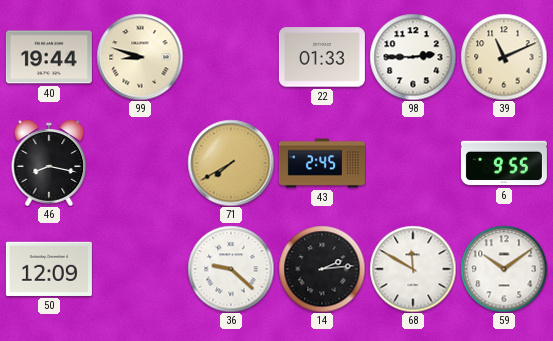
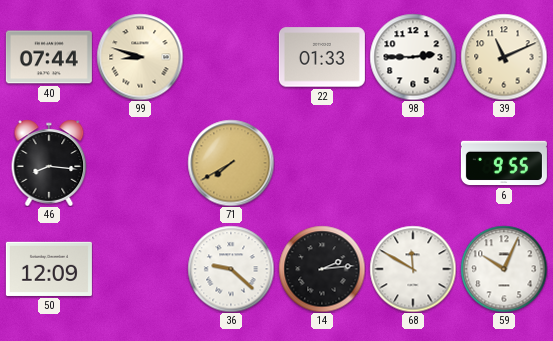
40: 19:44 -> 07:44 (49, 57)
46: 8:17 -> 8:16 (49, 163)
43: 2:45 -> none (322, 163)
59: 10:09 -> 10:04 (504, 269)
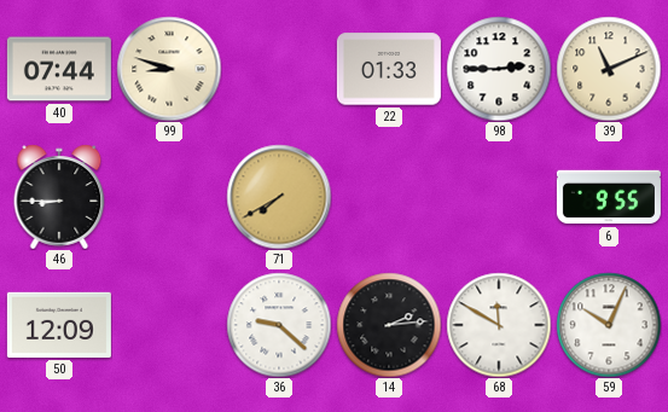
46: 8:16 -> 8:45 (59, 197)
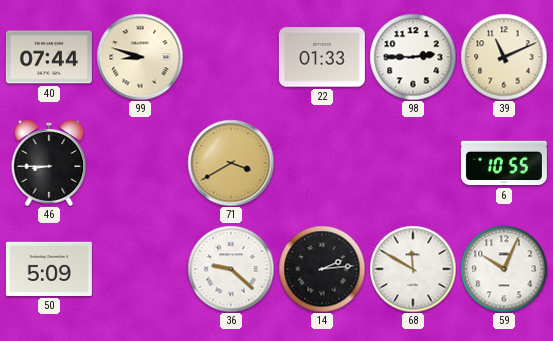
71: 7:40 -> 3:40 (231, 163)
6: 9:55 -> 10:55 (504, 163)
50: 12:09 -> 5:09 (49, 269)
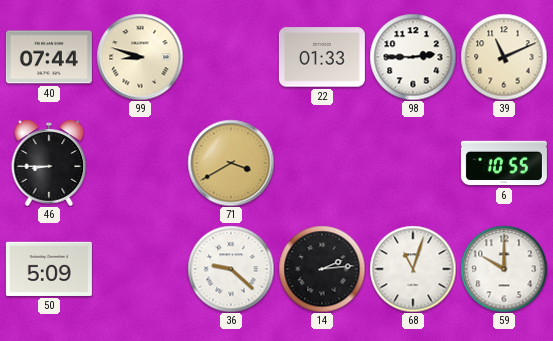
68: 11:50 -> 11:03 (413, 269)
59: 10:04 -> 10:00 (504, 269)
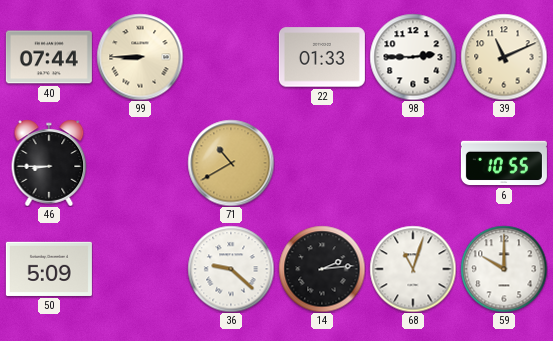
99: 8:48 -> 8:45 (140, 57)
71: 3:40 -> 10:40 (231, 163)
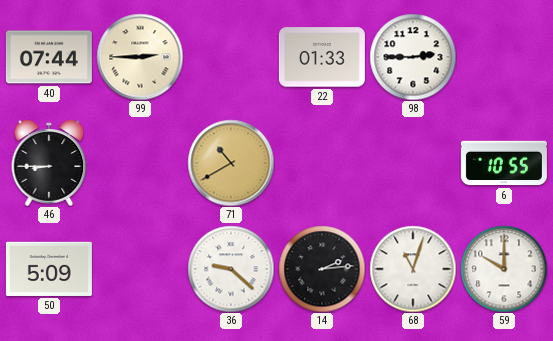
99: 8:45 -> 2:45 (140, 57)
39: 11:11 -> none (504, 57)
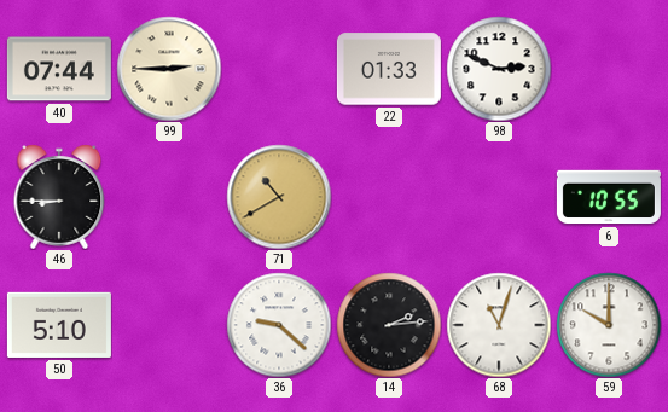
98: 2:45 -> 2:49 (499, 69)
50: 5:09 -> 5:10 (59, 325)
